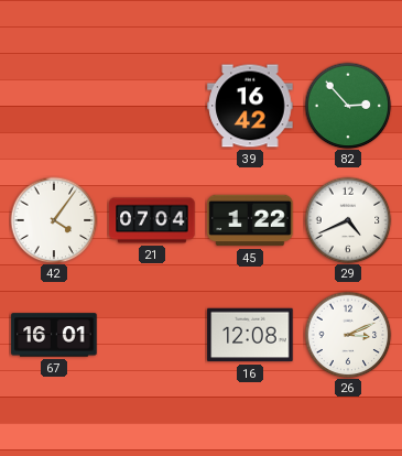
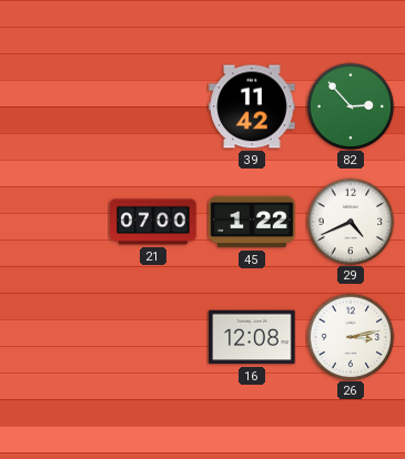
39: 16:42 -> 11:42 (252, 106)
42: 4:06 -> none (54, 220)
21: 07:04 -> 07:00 (153, 222)
67: 16:01 -> none (54, 335)
26: 3:11 -> 3:13 (351, 337)
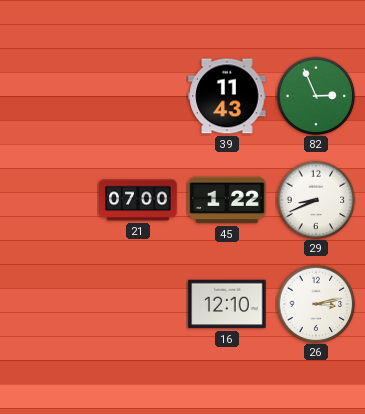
39: 11:42 -> 11:43 (227, 96)
82: 2:53 -> 2:56 (316, 96)
29: 4:41 -> 8:41 (316, 200)
16: 12:08 -> 12:10 (227, 304)
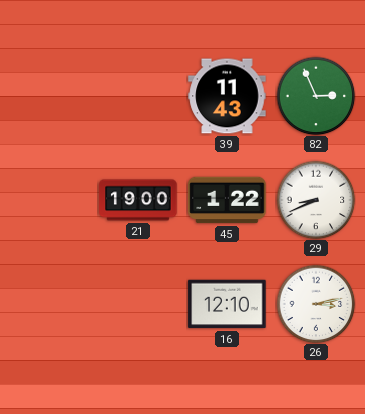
21: 07:00 -> 19:00 (138, 200)
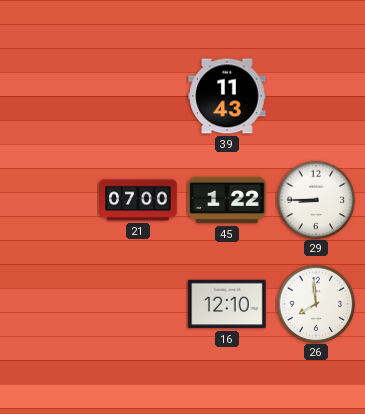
82: 2:56 -> none (316, 96)
21: 19:00 -> 07:00 (138, 200)
29: 8:41 -> 8:45 (316, 200)
26: 3:13 -> 7:59 (316, 304)
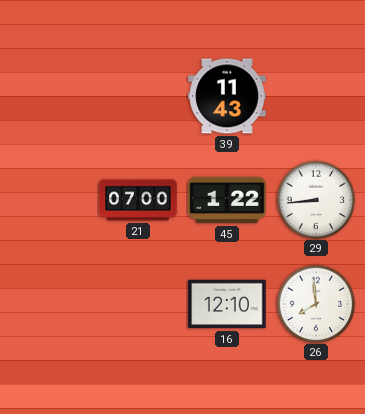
29: 8:45 -> 8:44 (316, 200)
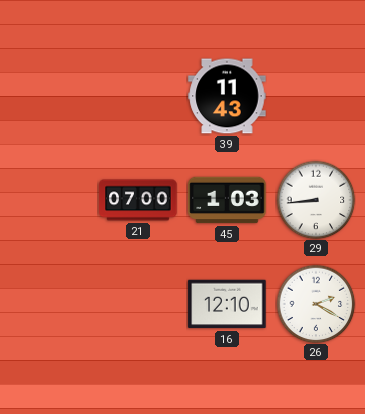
45: 1:22 -> 1:03 (227, 200)
26: 7:59 -> 2:20 (316, 304)
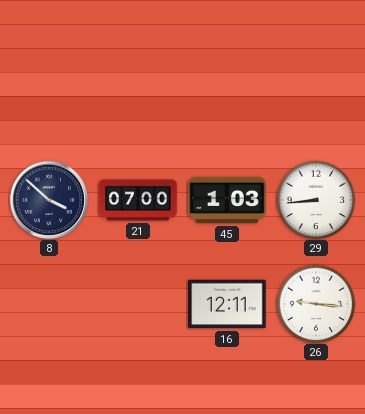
39: 11:43 -> none (227, 96)
8: none -> 3:52 (49, 200)
16: 12:10 -> 12:11 (227, 304)
26: 2:20 -> 9:16 (316, 304)
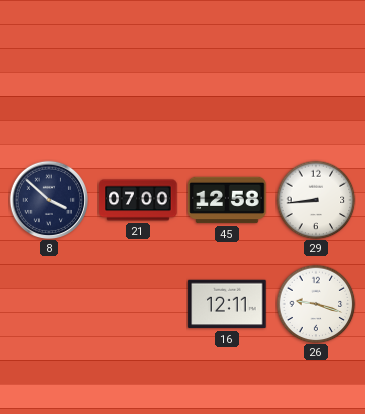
45: 1:03 -> 12:58 (227, 200)
26: 9:16 -> 9:18 (316, 304)
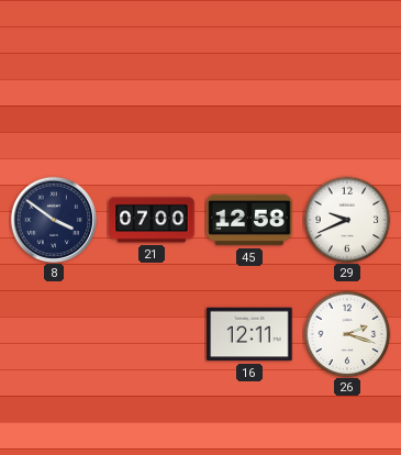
8: 3:52 -> 3:51 (54, 220)
29: 8:44 -> 9:41 (347, 220)
26: 9:18 -> 2:18 (347, 334)
